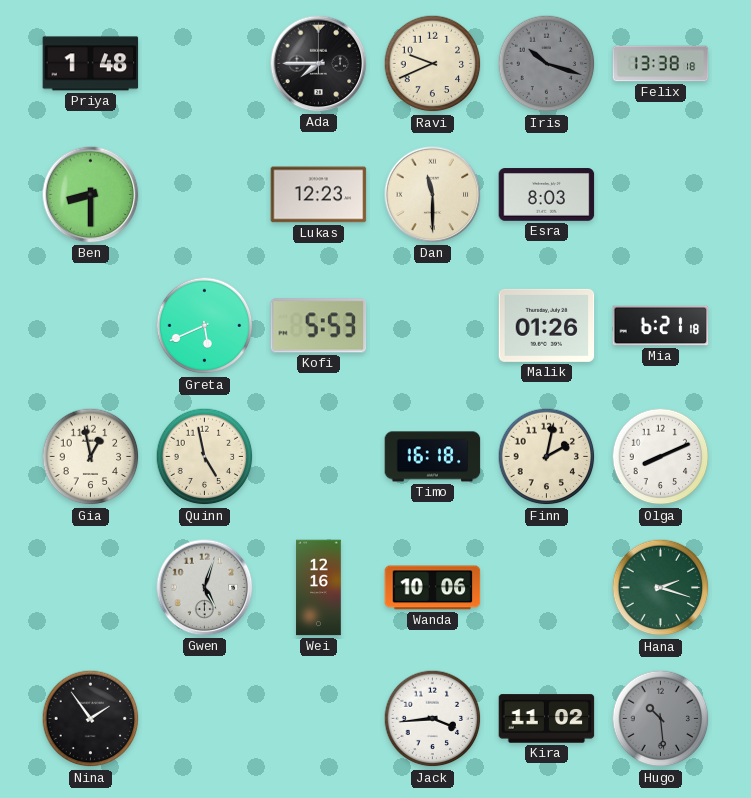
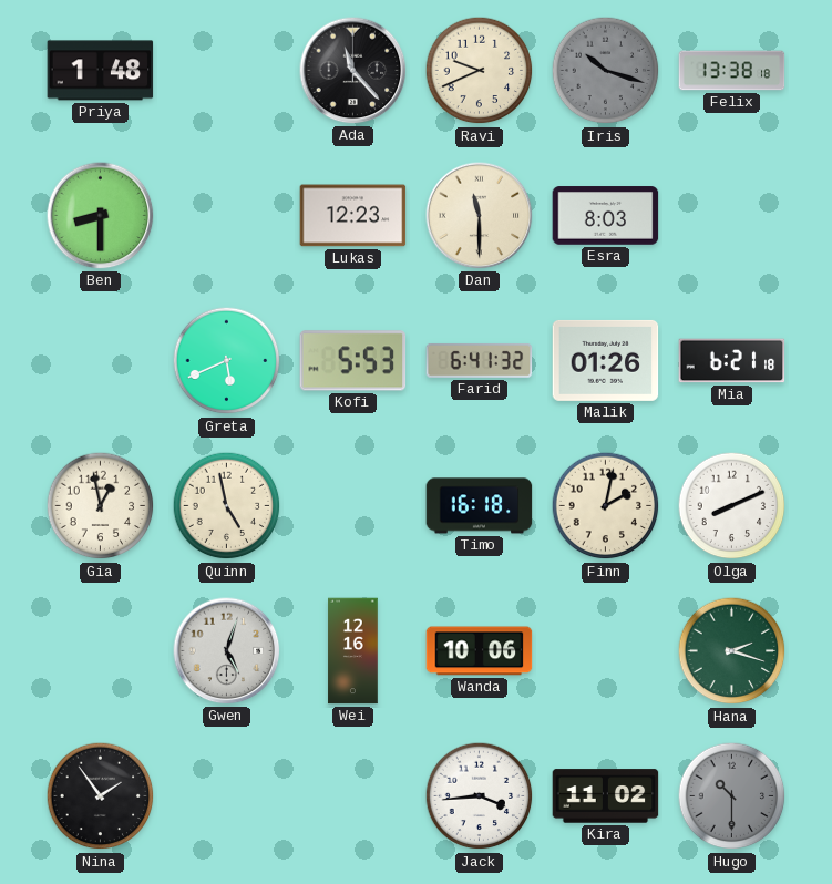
Ada: 7:45 -> 11:23 (353, 71)
Farid: none -> 6:41 (480, 361)
Hugo: 10:29 -> 10:30 (732, 796)
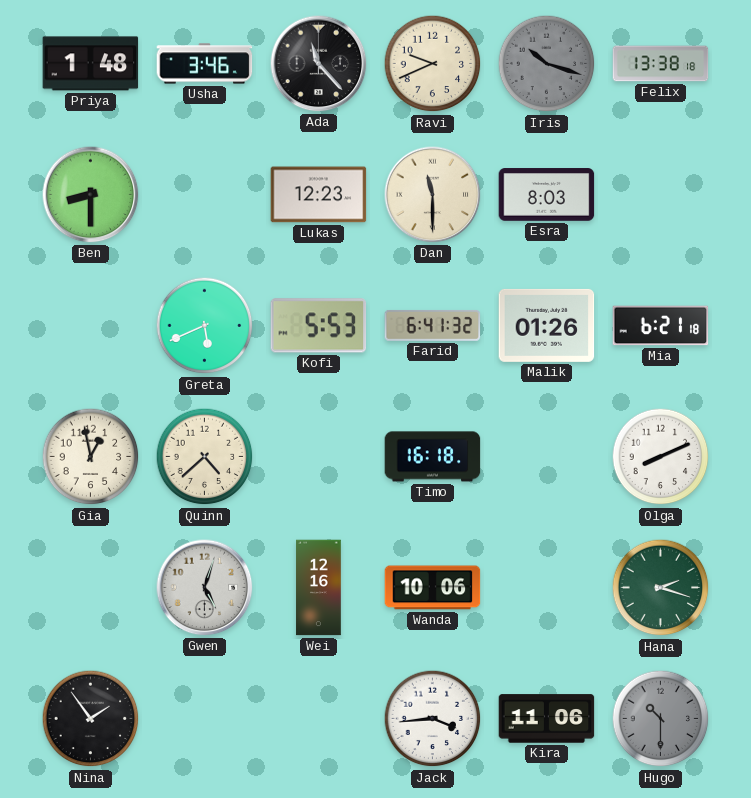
Usha: none -> 3:46 (205, 64)
Quinn: 4:58 -> 4:38 (205, 457)
Finn: 2:02 -> none (606, 506)
Kira: 11:02 -> 11:06 (547, 719)
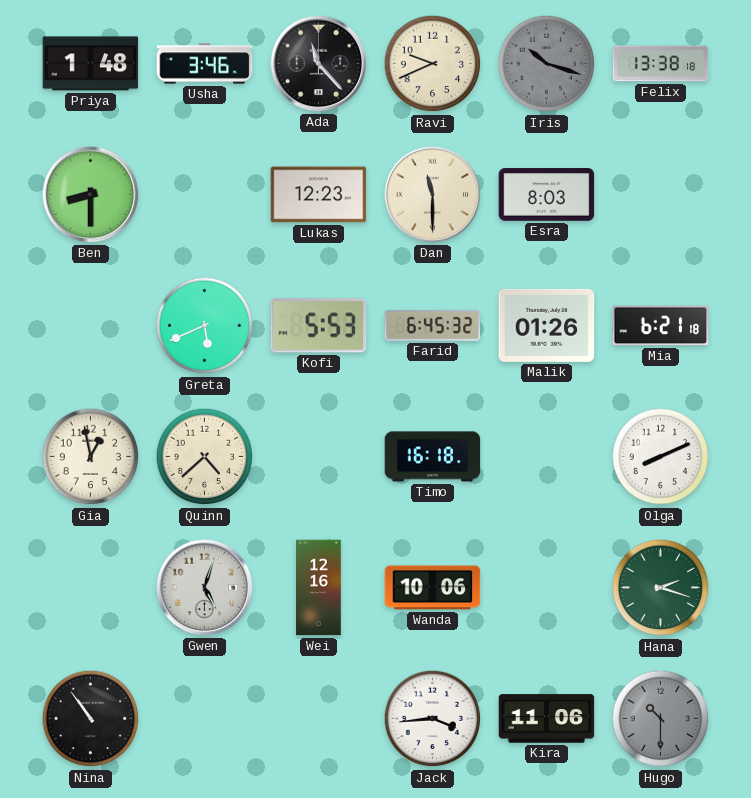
Farid: 6:41 -> 6:45 (433, 326)
Nina: 1:54 -> 10:54 (91, 719)
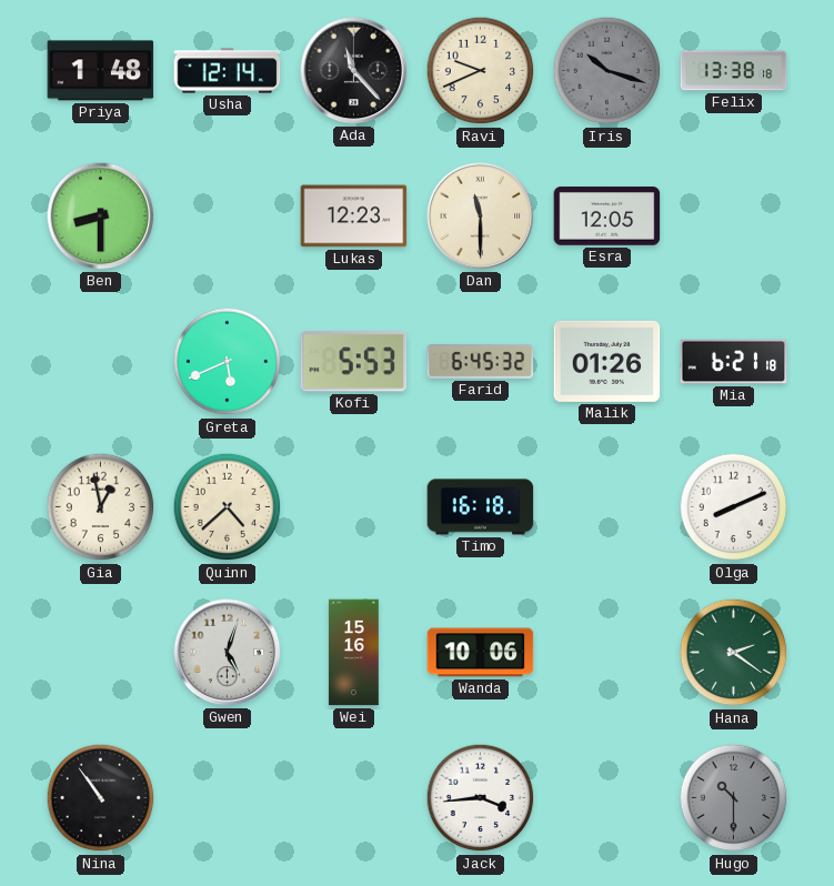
Usha: 3:46 -> 12:14 (228, 71)
Esra: 8:03 -> 12:05 (607, 217)
Wei: 12:16 -> 15:16 (354, 653)
Hana: 2:18 -> 2:21 (734, 653)
Kira: 11:06 -> none (547, 719)
